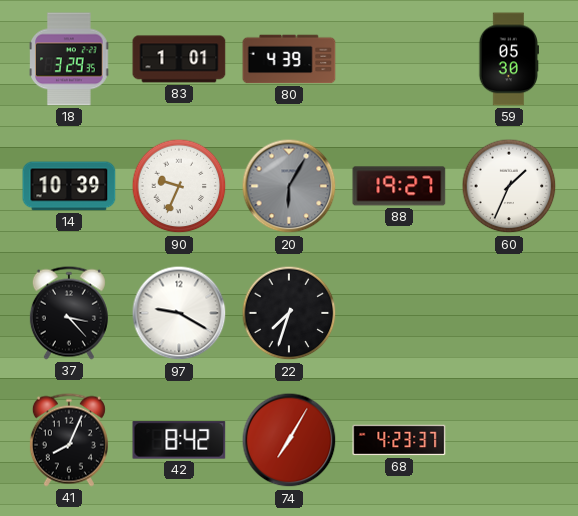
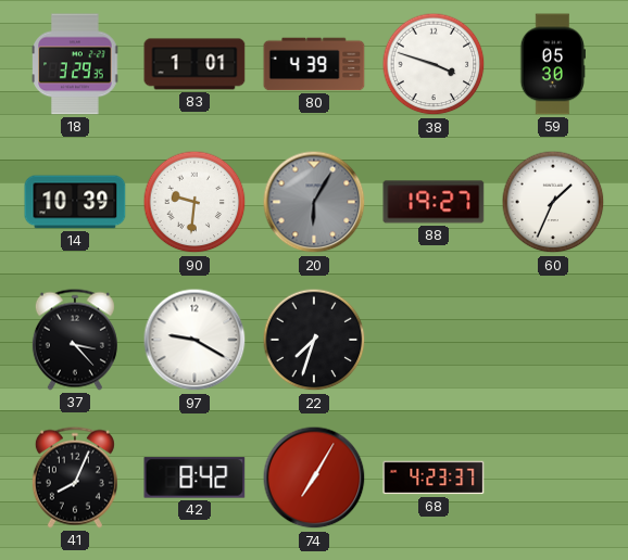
38: none -> 3:48 (434, 64)
90: 9:34 -> 9:31 (194, 202)
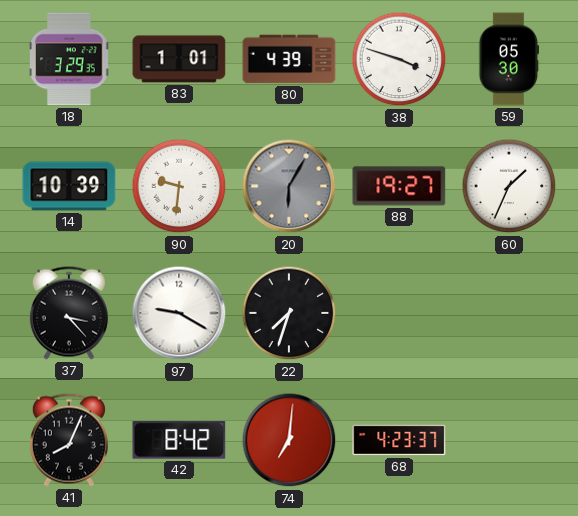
74: 7:05 -> 7:01 (289, 440)
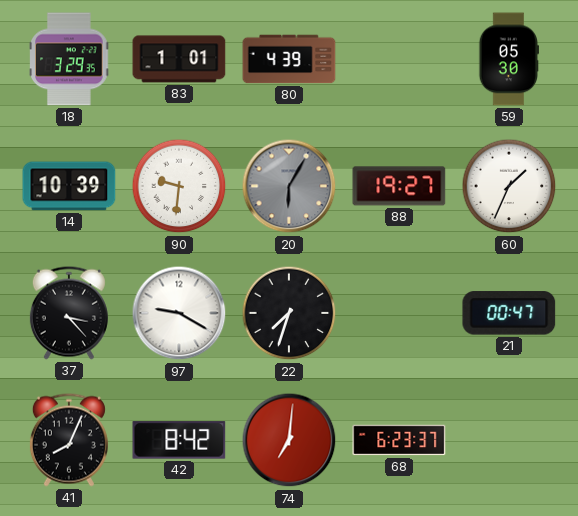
38: 3:48 -> none (399, 59)
21: none -> 00:47 (509, 313)
68: 4:23 -> 6:23 (399, 440)
